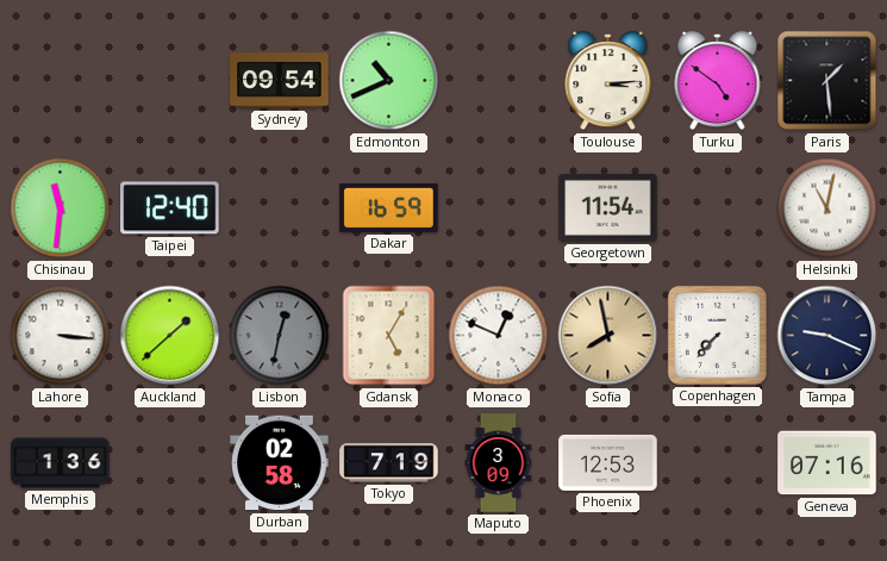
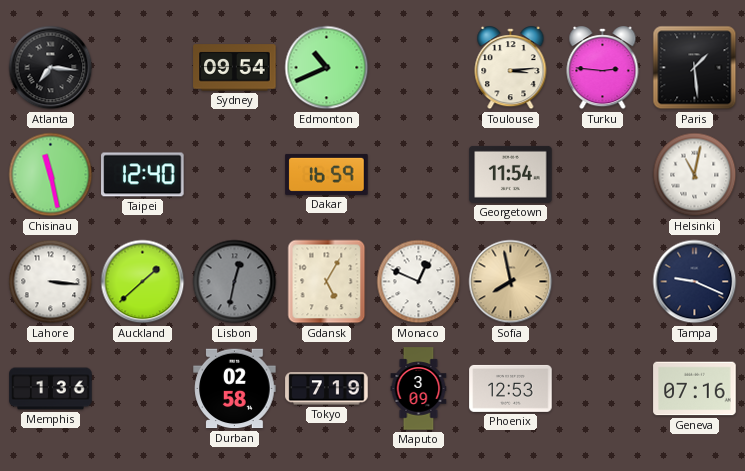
Atlanta: none -> 7:16 (51, 68)
Turku: 4:51 -> 2:46 (603, 68)
Chisinau: 11:31 -> 11:28 (51, 175)
Copenhagen: 7:37 -> none (717, 335)
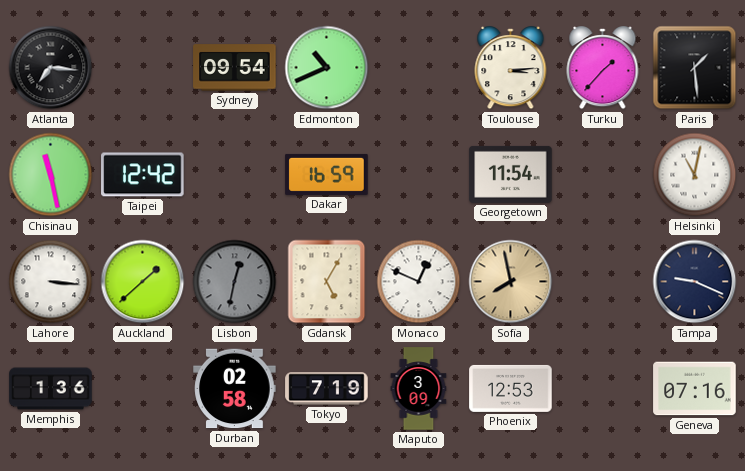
Turku: 2:46 -> 1:37 (603, 68)
Taipei: 12:40 -> 12:42 (143, 175)
